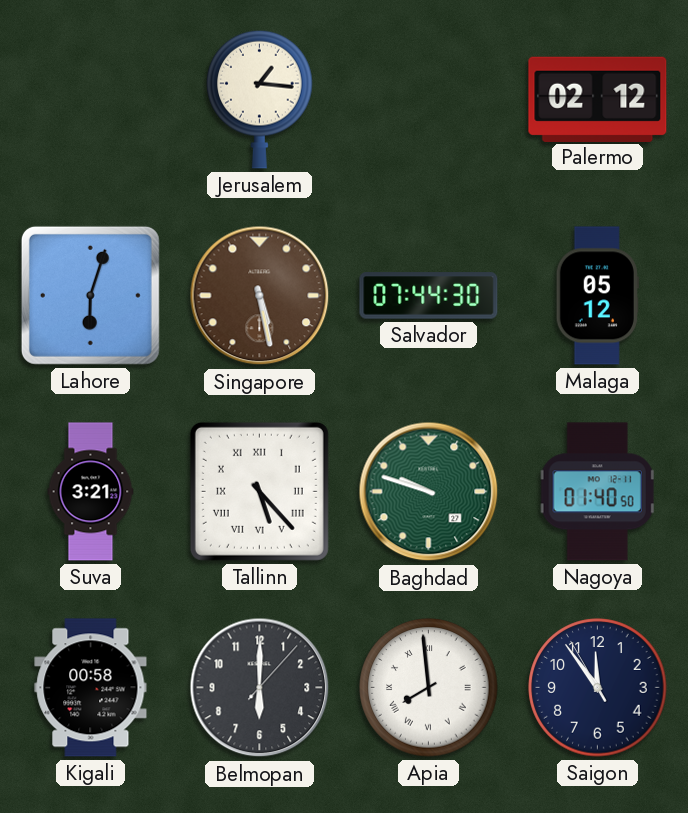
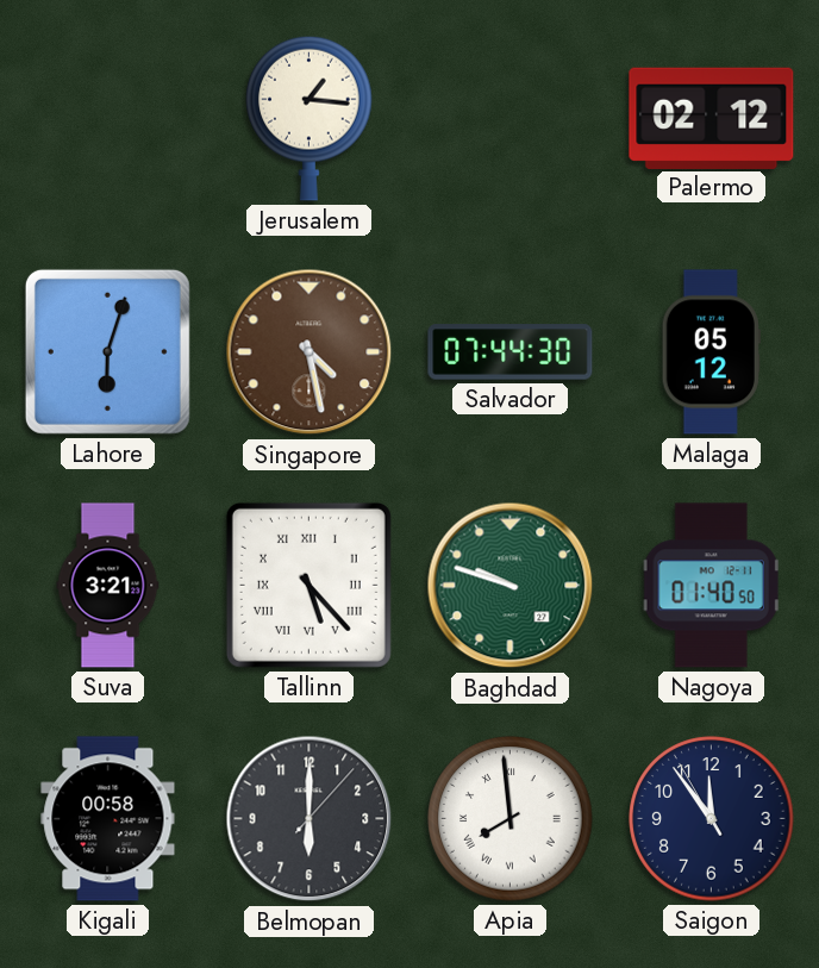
Singapore: 5:28 -> 4:28 (310, 352)
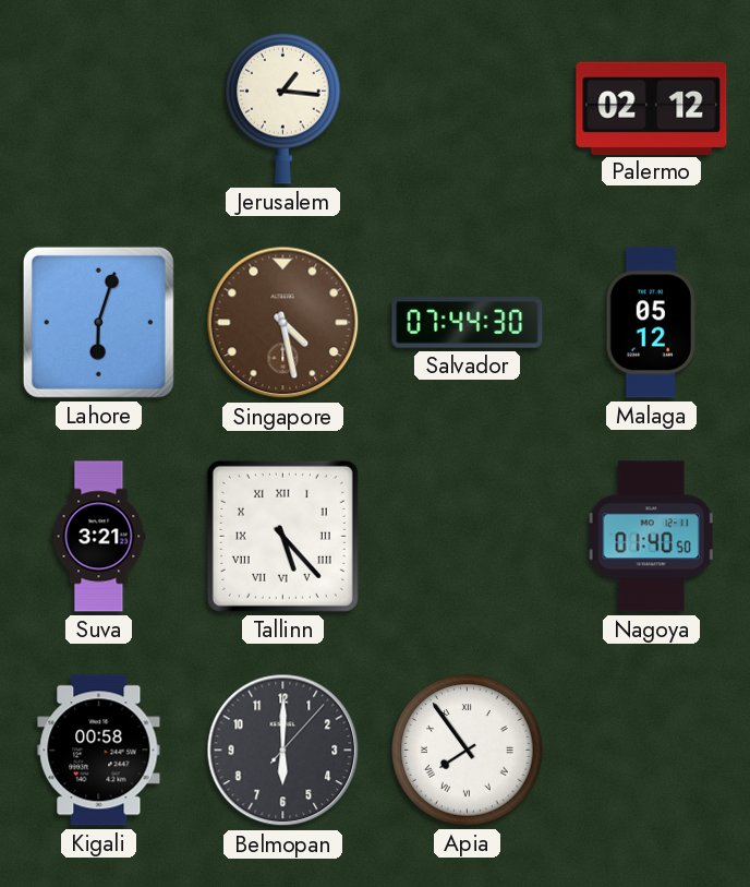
Baghdad: 9:48 -> none (511, 586)
Apia: 7:59 -> 7:54 (468, 751)
Saigon: 11:53 -> none (712, 819)
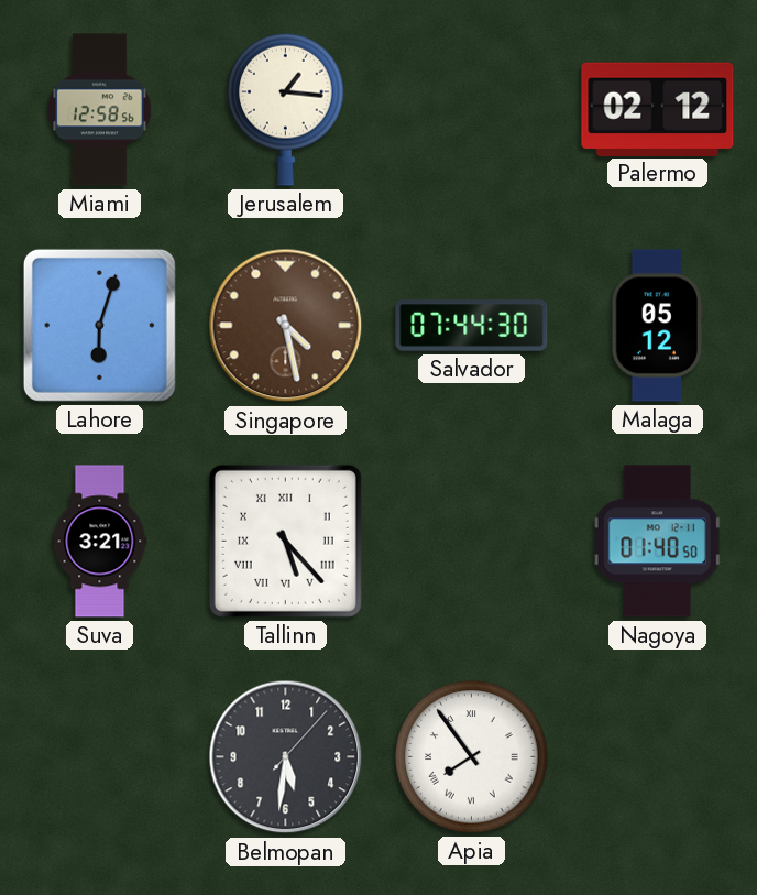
Miami: none -> 12:58 (100, 110)
Kigali: 00:58 -> none (99, 751)
Belmopan: 6:00 -> 5:31 (286, 757)
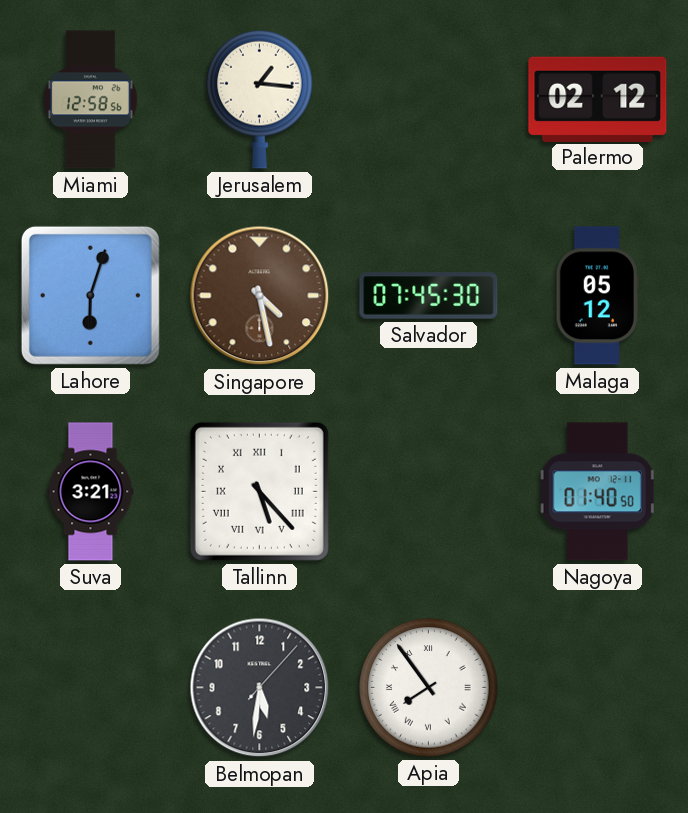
Salvador: 07:44 -> 07:45 (429, 296)
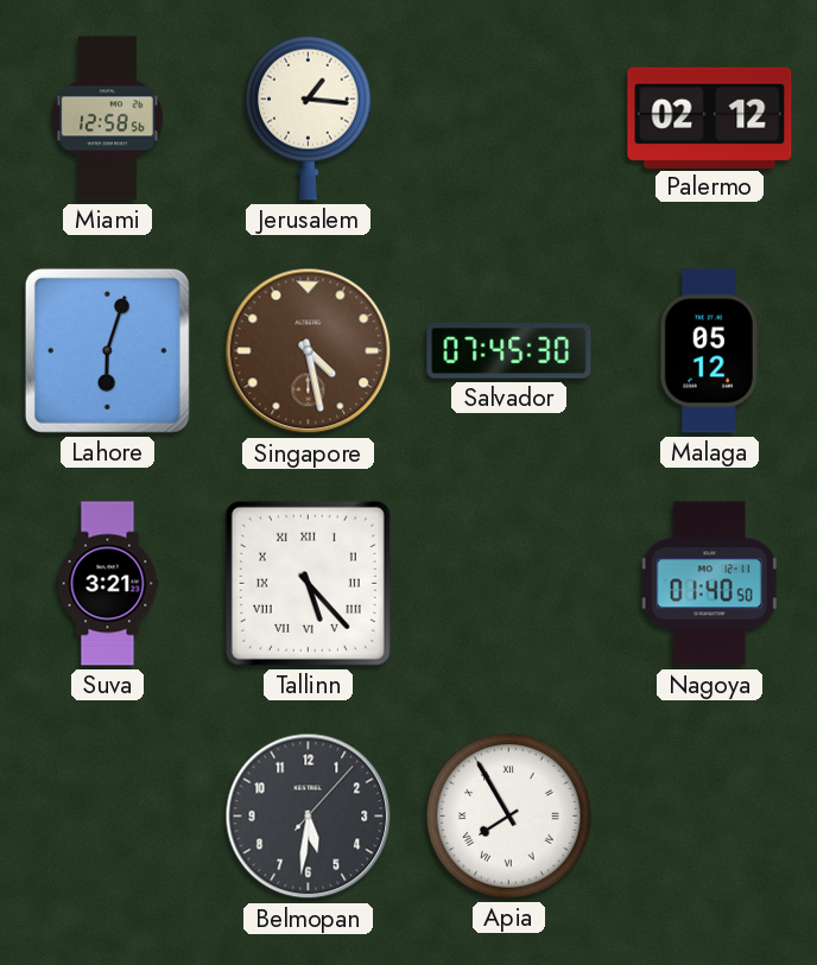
Apia: 7:54 -> 7:55 (509, 817)
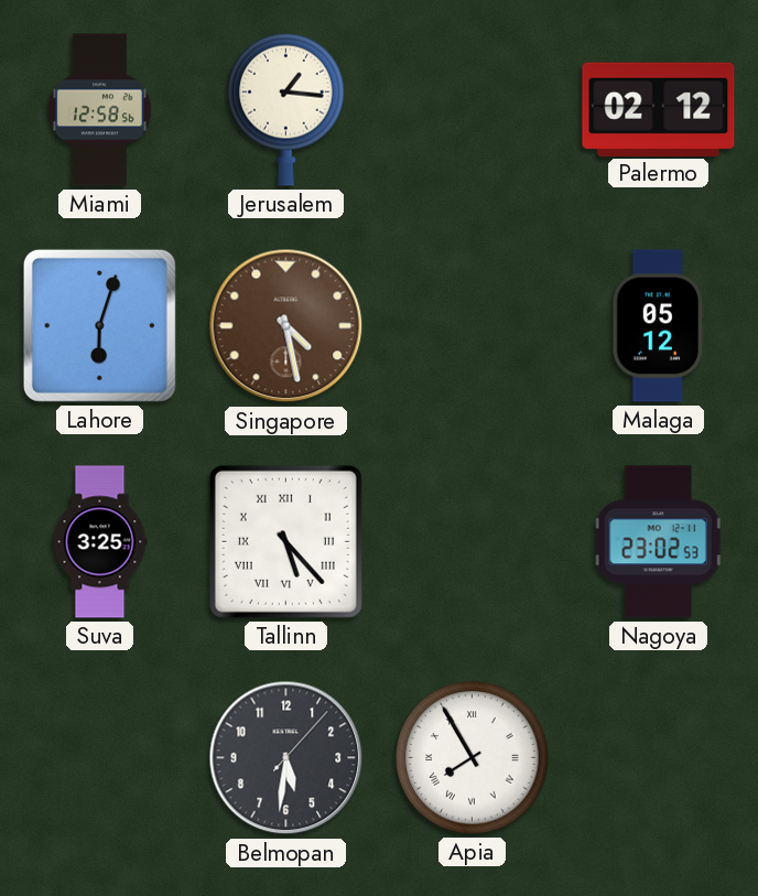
Salvador: 07:45 -> none (509, 351)
Suva: 3:21 -> 3:25 (100, 542)
Nagoya: 01:40 -> 23:02 (658, 542)
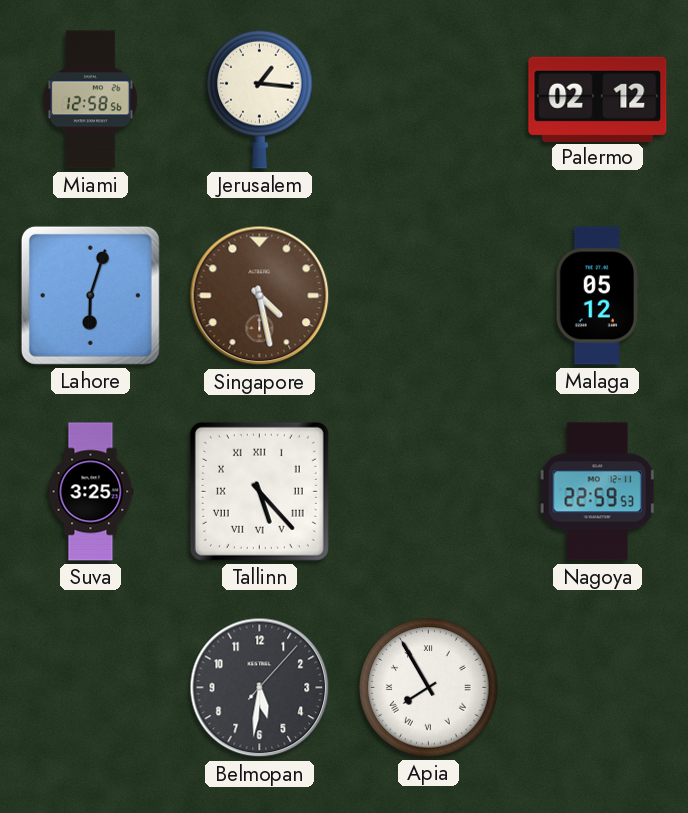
Nagoya: 23:02 -> 22:59 (597, 492)
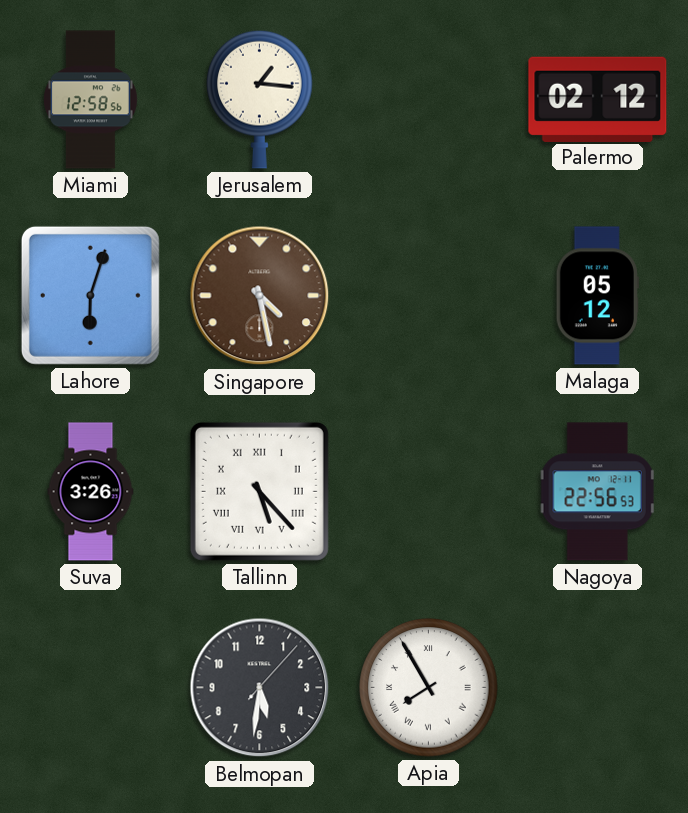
Suva: 3:25 -> 3:26 (91, 492)
Nagoya: 22:59 -> 22:56 (597, 492)
